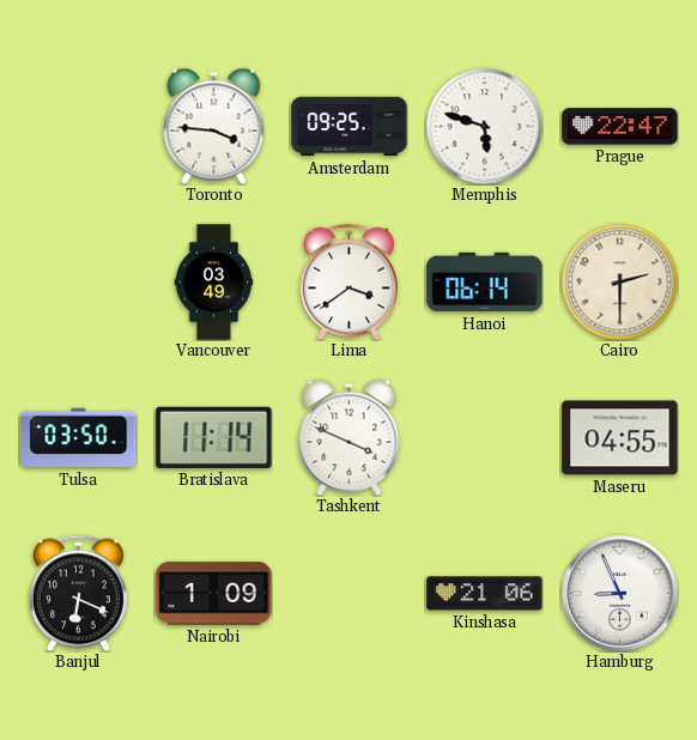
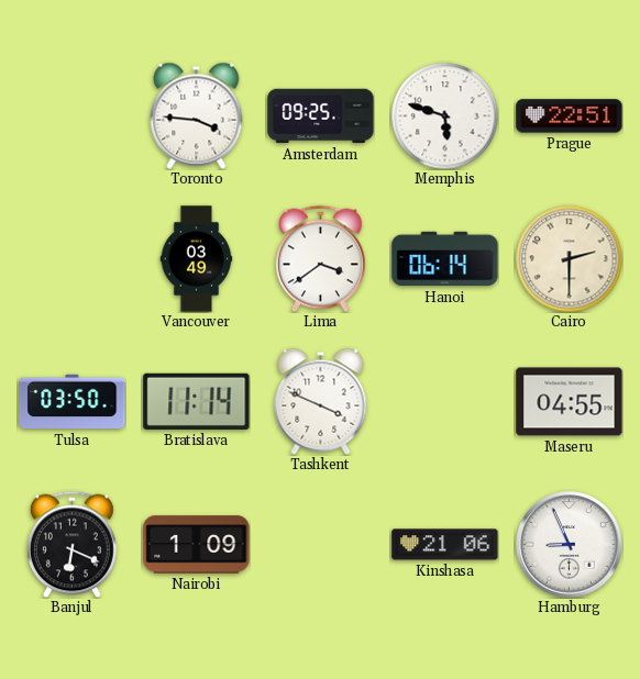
Prague: 22:47 -> 22:51 (570, 116)
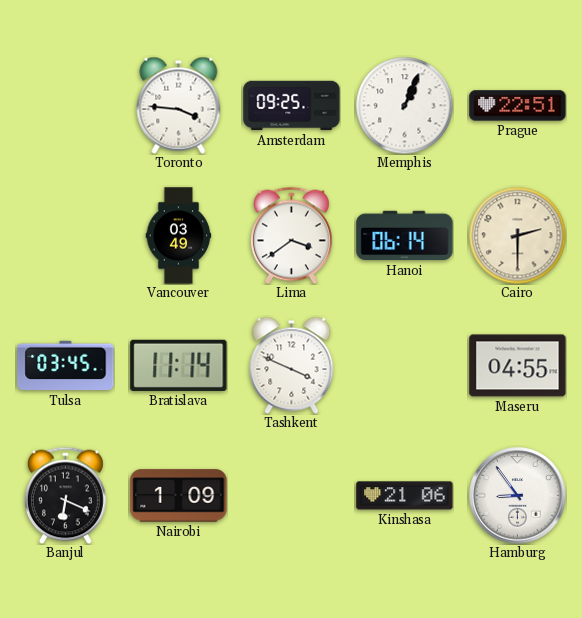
Memphis: 5:48 -> 1:04 (404, 105)
Tulsa: 03:50 -> 03:45 (66, 366)
Hamburg: 8:56 -> 8:54 (518, 496)
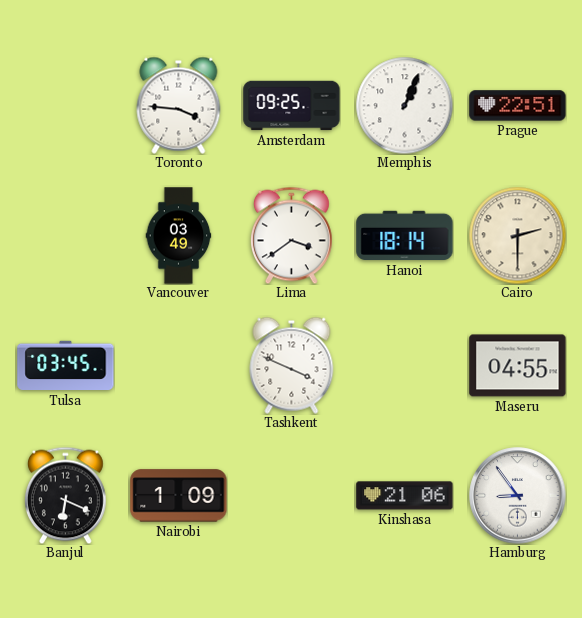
Hanoi: 06:14 -> 18:14 (405, 236)
Bratislava: 11:14 -> none (179, 365)
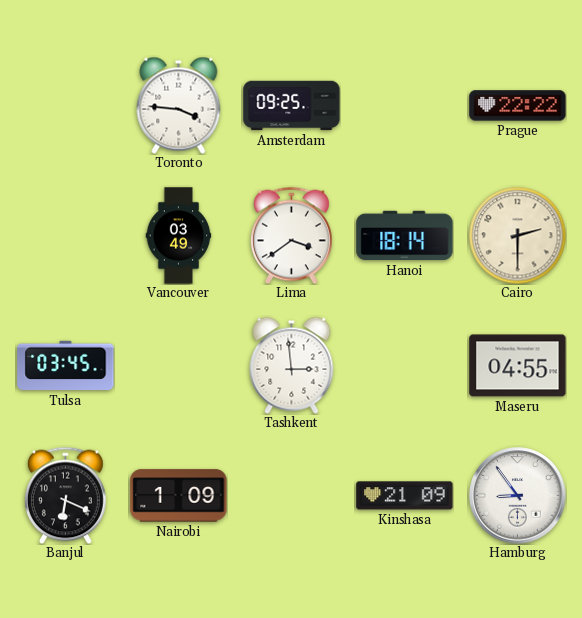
Memphis: 1:04 -> none (404, 105)
Prague: 22:51 -> 22:22 (518, 106)
Tashkent: 3:49 -> 2:59 (292, 365)
Kinshasa: 21:06 -> 21:09 (405, 496)
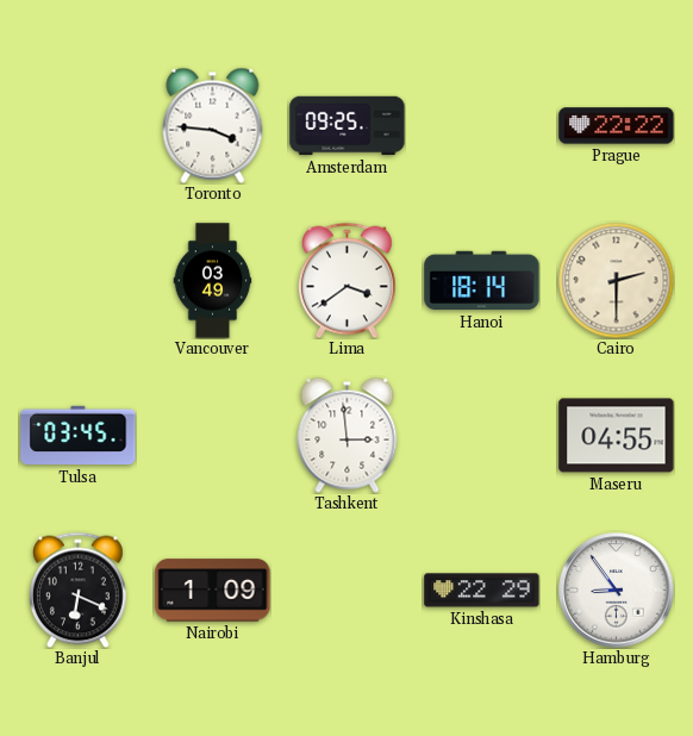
Kinshasa: 21:09 -> 22:29 (482, 591)
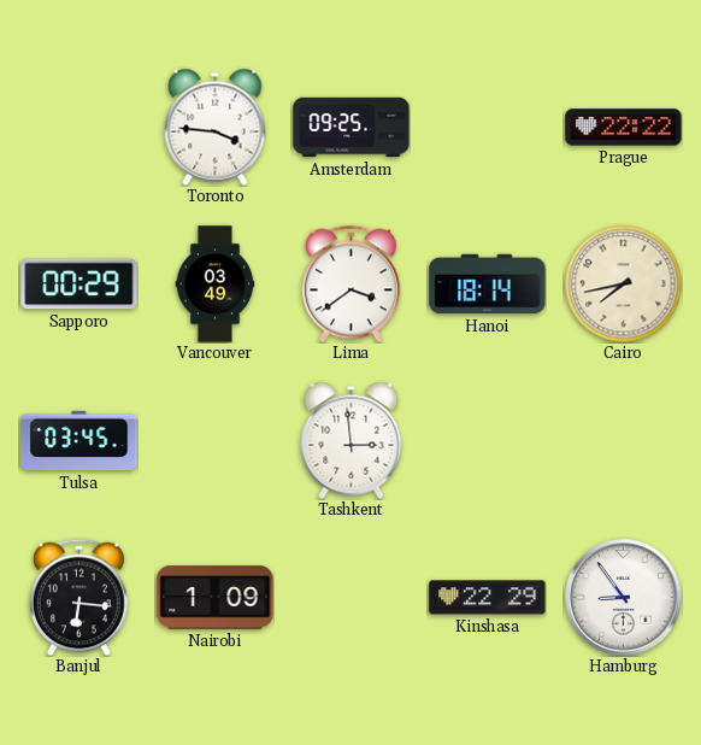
Sapporo: none -> 00:29 (79, 284)
Cairo: 2:30 -> 7:43 (623, 283)
Maseru: 04:55 -> none (617, 436)
Banjul: 6:19 -> 6:16 (78, 597)
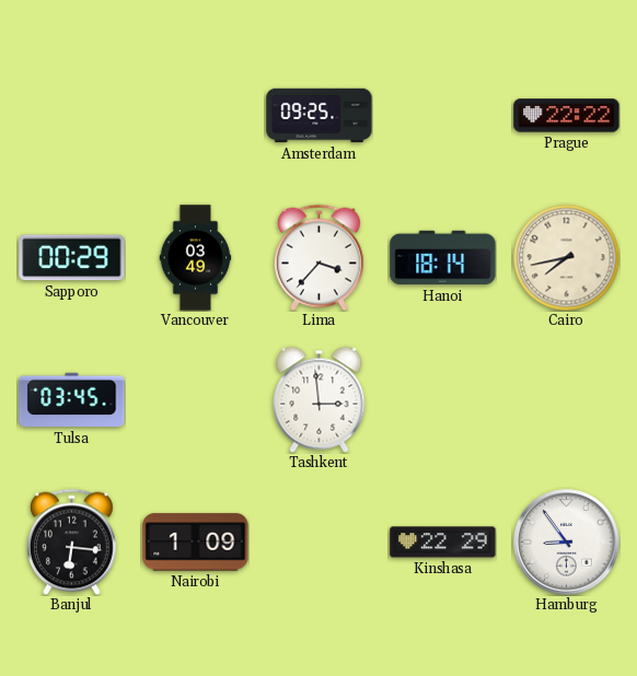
Toronto: 3:46 -> none (216, 127)
Lima: 3:39 -> 3:37 (319, 257)
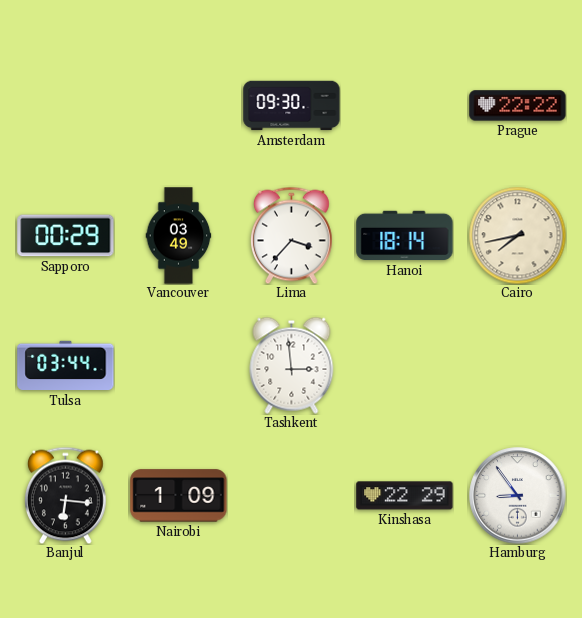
Amsterdam: 09:25 -> 09:30 (292, 106)
Tulsa: 03:45 -> 03:44 (66, 366)
